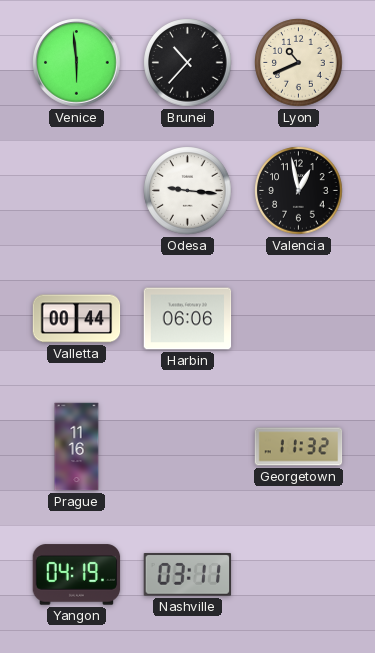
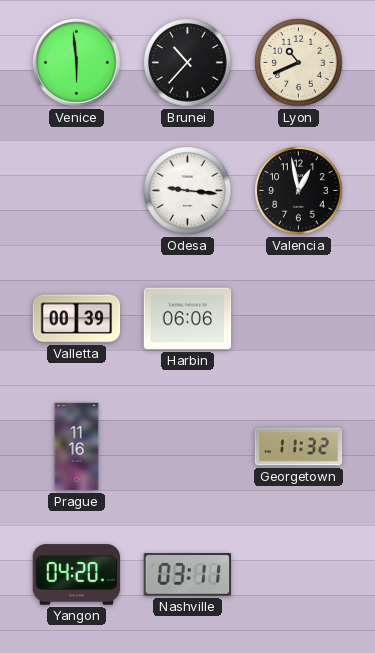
Valletta: 00:44 -> 00:39 (77, 319)
Yangon: 04:19 -> 04:20 (77, 575)
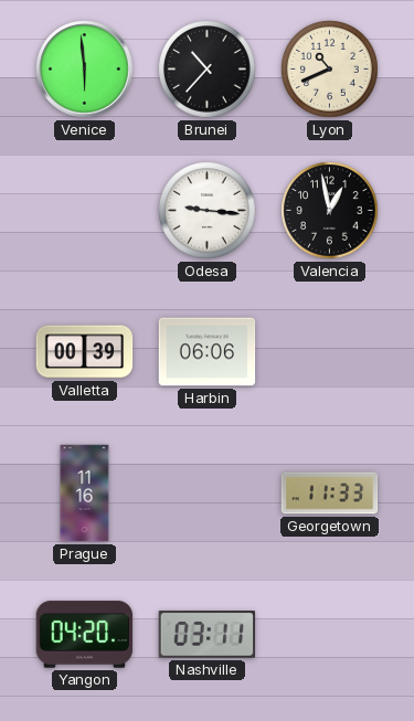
Georgetown: 11:32 -> 11:33 (330, 494)
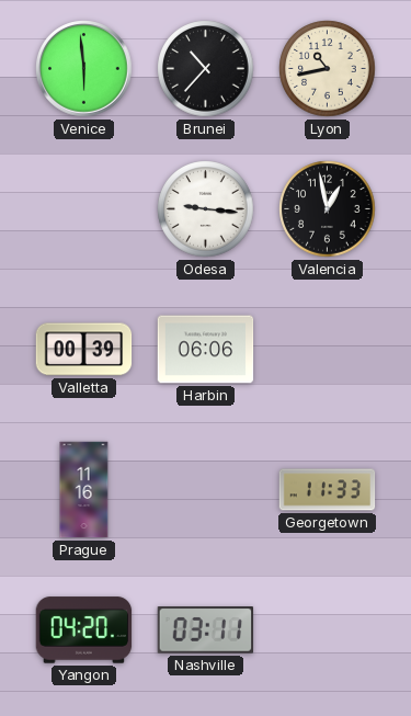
Lyon: 10:41 -> 10:43 (328, 69)
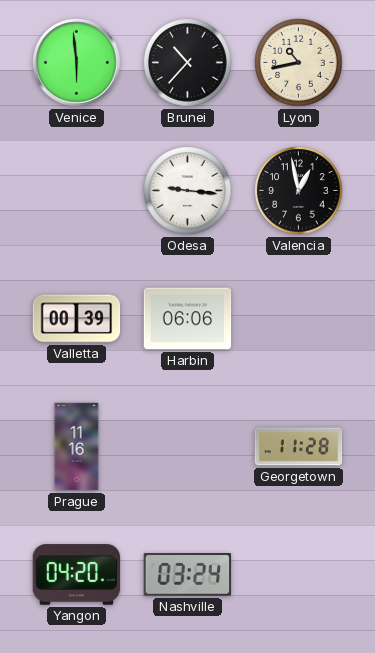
Georgetown: 11:33 -> 11:28 (299, 447)
Nashville: 03:11 -> 03:24 (188, 575)
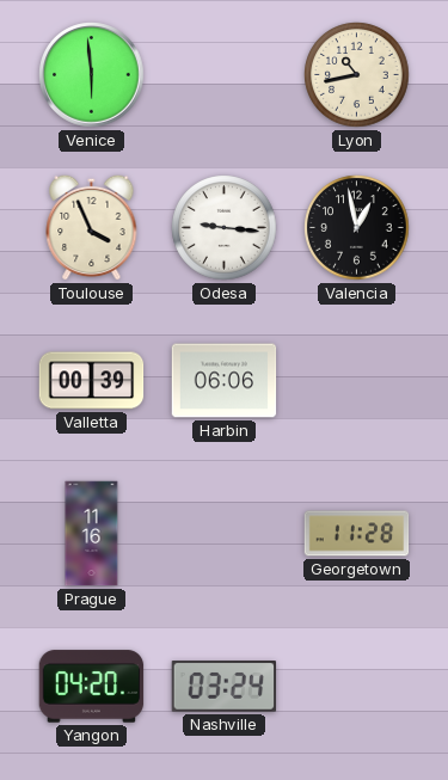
Brunei: 10:37 -> none (188, 63)
Toulouse: none -> 3:56 (92, 227)
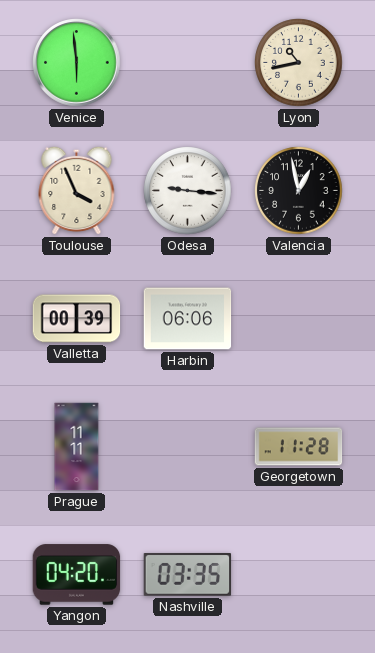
Prague: 11:16 -> 11:11 (77, 447)
Nashville: 03:24 -> 03:35 (188, 575)
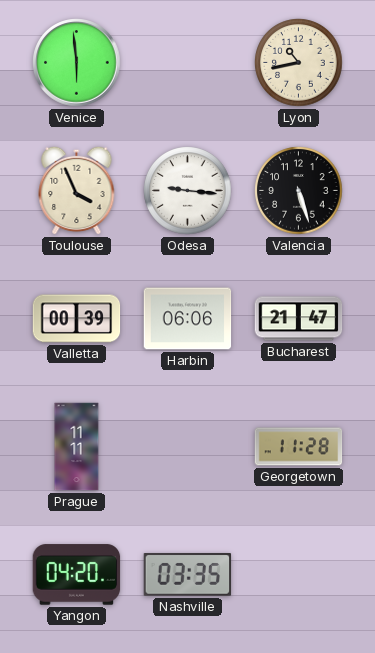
Valencia: 12:58 -> 5:27 (299, 191)
Bucharest: none -> 21:47 (299, 319)
